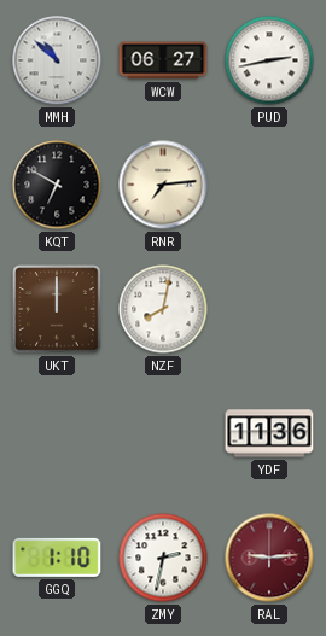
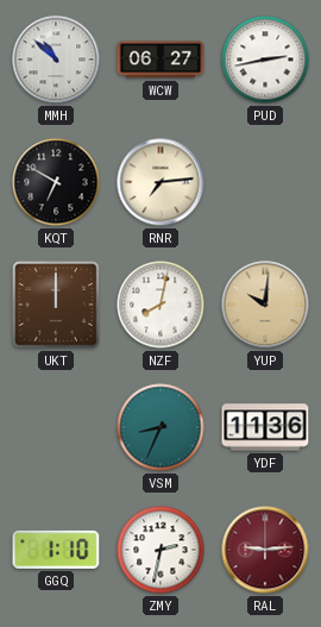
YUP: none -> 10:01 (265, 305)
VSM: none -> 8:34 (160, 427)
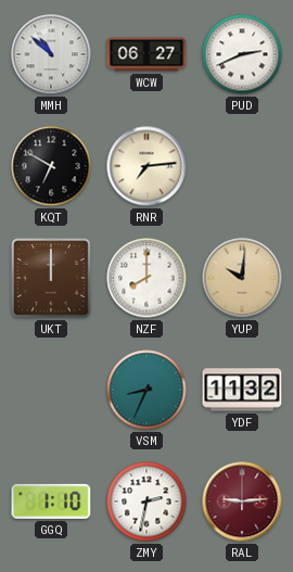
PUD: 2:43 -> 2:41 (242, 54)
NZF: 8:02 -> 8:00 (146, 278)
YDF: 11:36 -> 11:32 (242, 390)
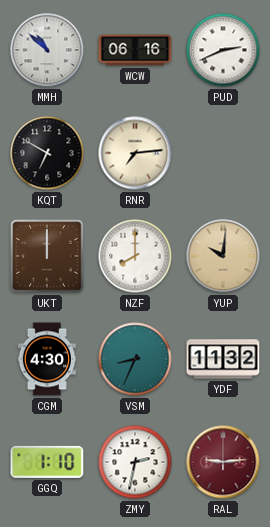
WCW: 06:27 -> 06:16 (135, 50)
CGM: none -> 4:30 (47, 359)
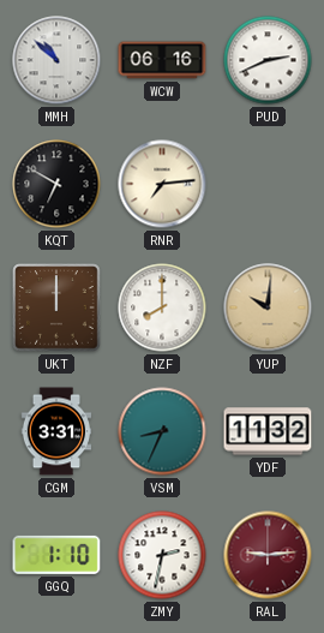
CGM: 4:30 -> 3:31 (56, 431)
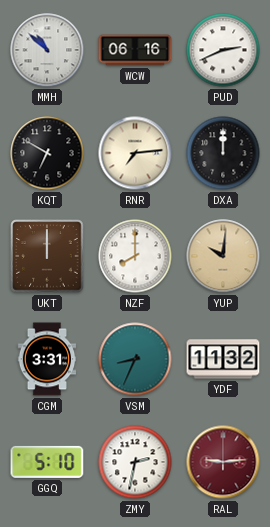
DXA: none -> 12:00 (223, 153)
GGQ: 1:10 -> 5:10 (47, 462)
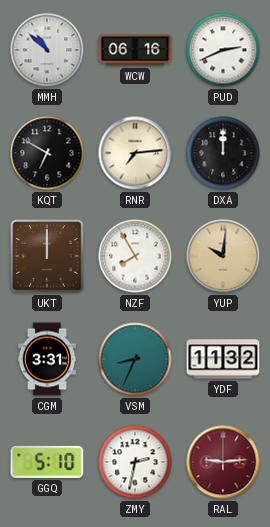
NZF: 8:00 -> 7:55 (135, 256)
